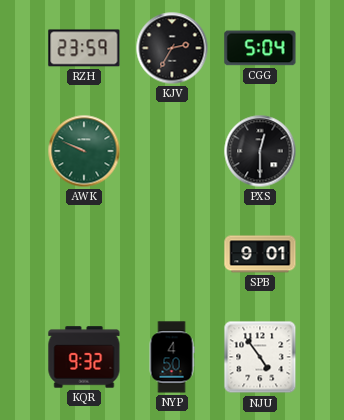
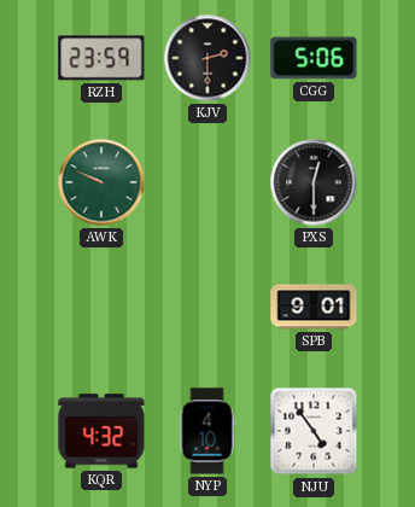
KJV: 2:35 -> 2:30 (207, 58)
CGG: 5:04 -> 5:06 (314, 58)
KQR: 9:32 -> 4:32 (101, 431)
NYP: 4:50 -> 4:10 (207, 431)
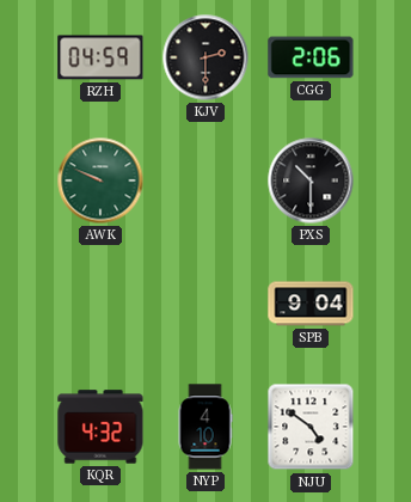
RZH: 23:59 -> 04:59 (100, 57)
CGG: 5:06 -> 2:06 (311, 57)
PXS: 12:30 -> 10:30 (311, 180)
SPB: 9:01 -> 9:04 (311, 304)
NJU: 4:54 -> 4:51 (311, 427)
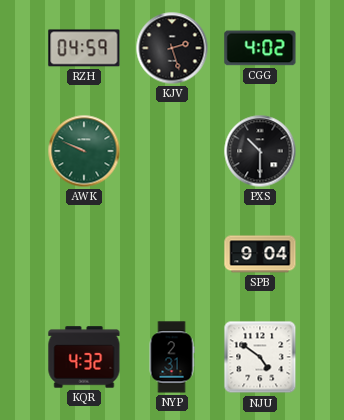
KJV: 2:30 -> 2:27 (172, 48)
CGG: 2:06 -> 4:02 (260, 48)
NYP: 4:10 -> 2:31 (172, 357)
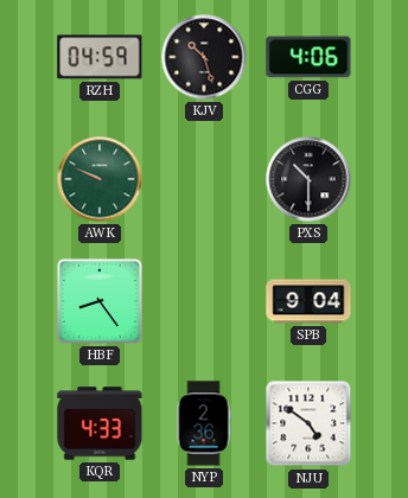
KJV: 2:27 -> 10:27 (204, 57)
CGG: 4:02 -> 4:06 (308, 57)
HBF: none -> 8:24 (100, 301)
KQR: 4:32 -> 4:33 (100, 423)
NYP: 2:31 -> 2:36 (204, 423)
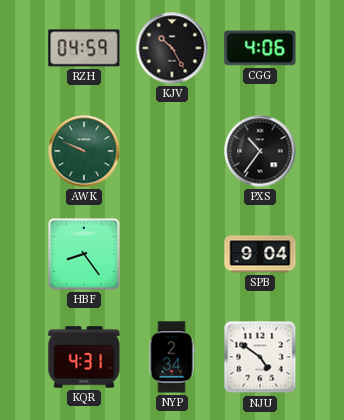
KJV: 10:27 -> 10:25 (172, 48)
PXS: 10:30 -> 10:36 (260, 151)
KQR: 4:33 -> 4:31 (84, 357)
NYP: 2:36 -> 2:34 (172, 357)
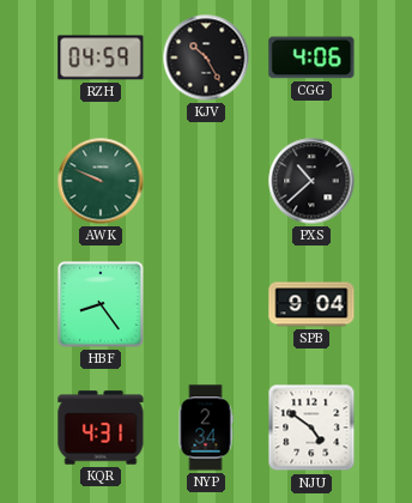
PXS: 10:36 -> 10:38 (311, 181)
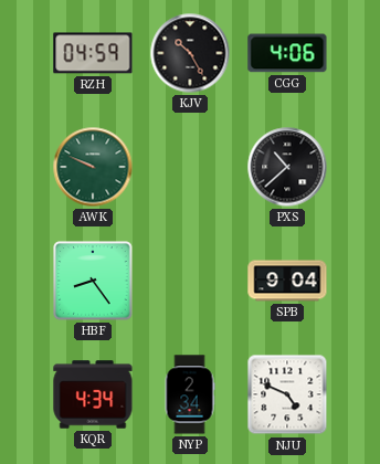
KQR: 4:31 -> 4:34 (93, 394)
NJU: 4:51 -> 4:49 (287, 394)
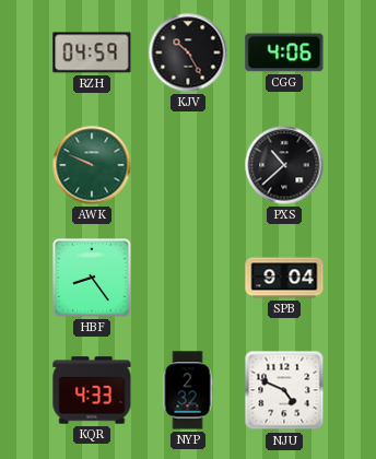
KQR: 4:34 -> 4:33 (92, 390)
NYP: 2:34 -> 2:32 (188, 390)
